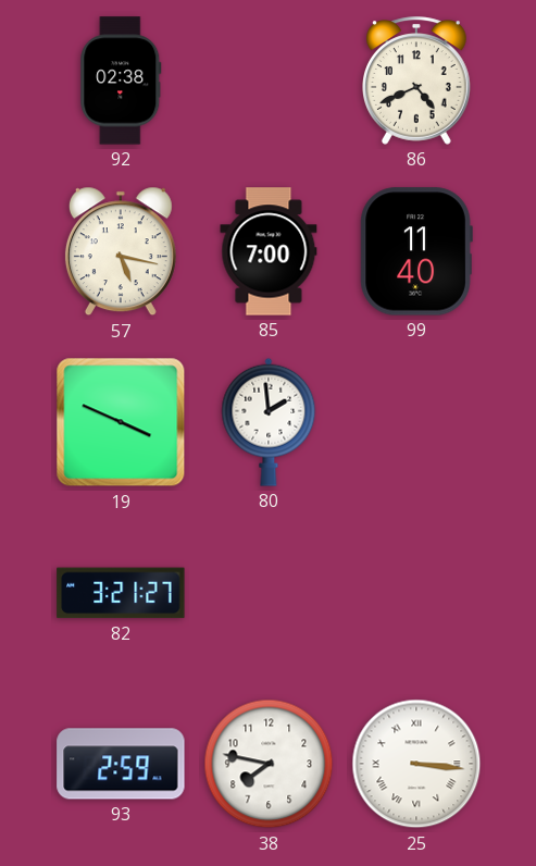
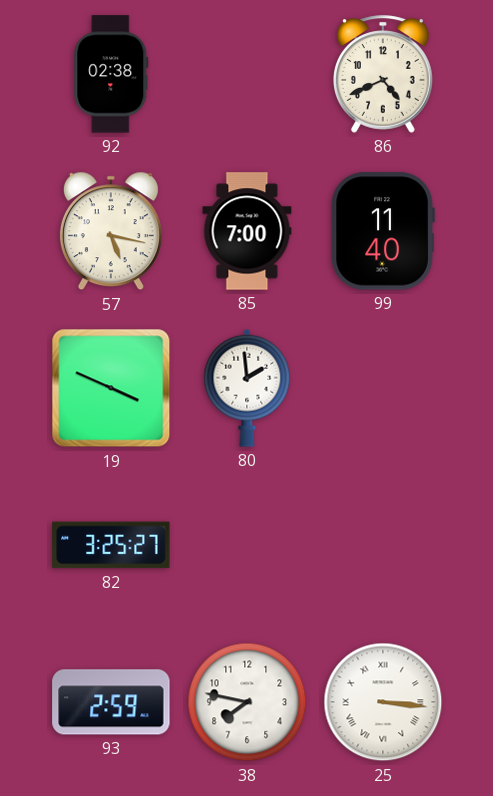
82: 3:21 -> 3:25 (111, 545)
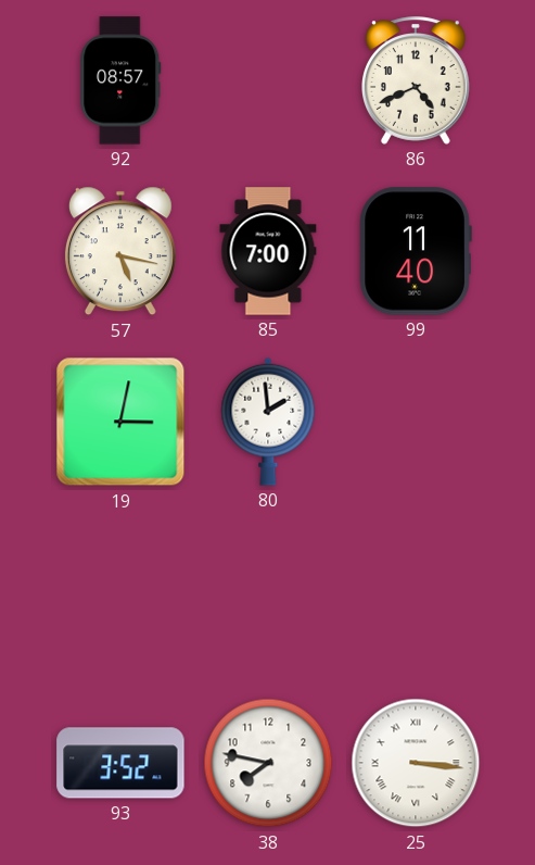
92: 02:38 -> 08:57 (120, 80)
19: 3:49 -> 3:02 (120, 422)
82: 3:25 -> none (111, 545)
93: 2:59 -> 3:52 (120, 763)
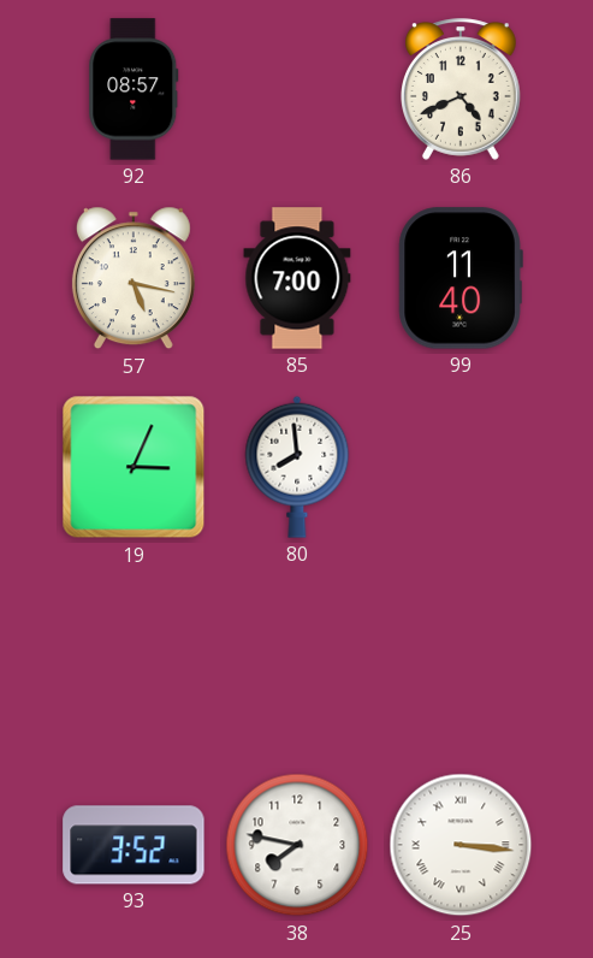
19: 3:02 -> 3:04 (134, 467)
80: 1:59 -> 7:59 (297, 467)
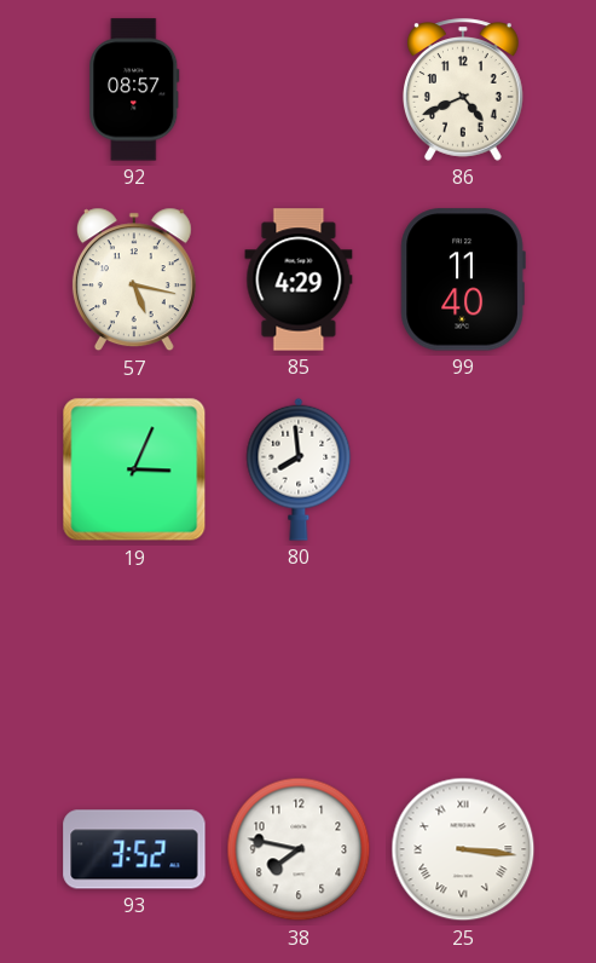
85: 7:00 -> 4:29 (299, 279)
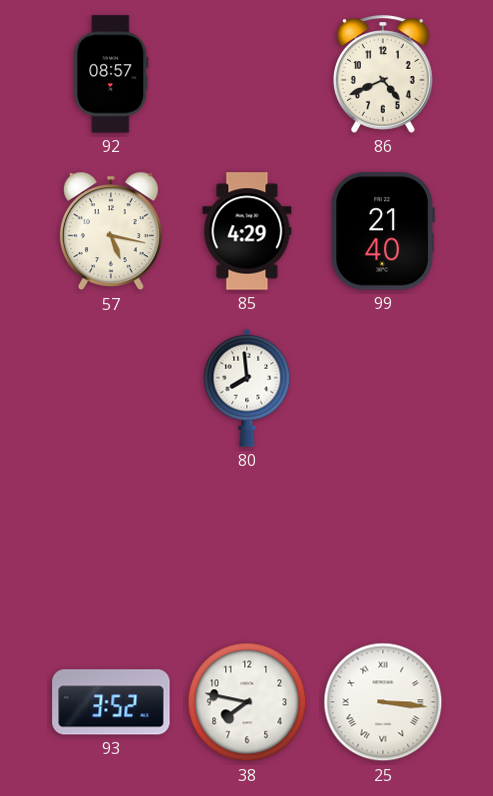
99: 11:40 -> 21:40 (383, 231)
19: 3:04 -> none (134, 469)
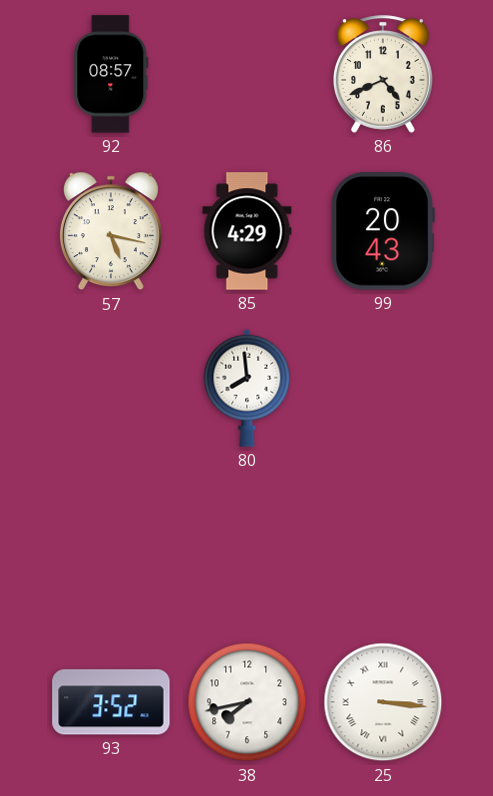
99: 21:40 -> 20:43 (383, 231)
38: 7:47 -> 7:43 (247, 702)
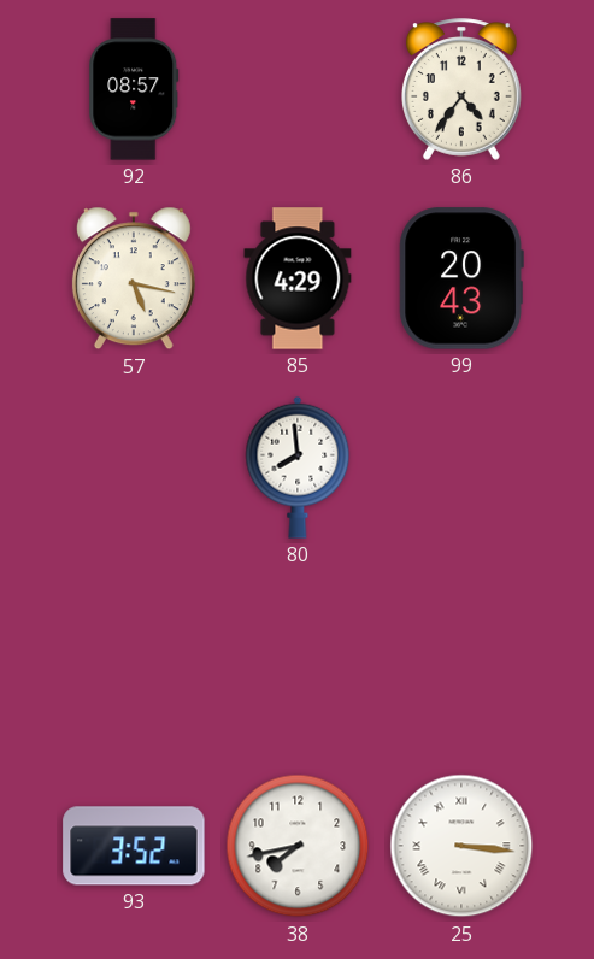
86: 4:41 -> 4:36 (463, 89)
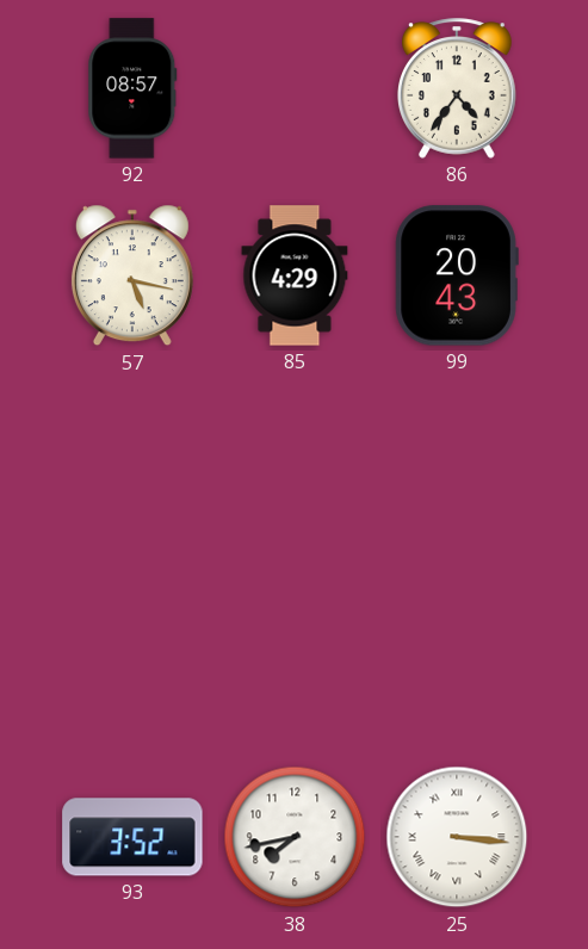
80: 7:59 -> none (298, 467)
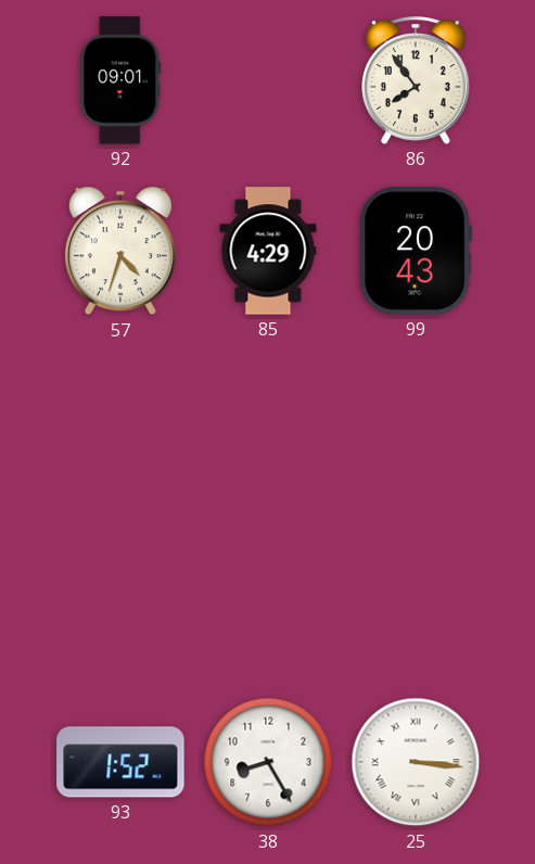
92: 08:57 -> 09:01 (120, 80)
86: 4:36 -> 7:54 (417, 80)
57: 5:17 -> 4:33 (120, 251)
93: 3:52 -> 1:52 (120, 762)
38: 7:43 -> 8:25 (268, 762)
